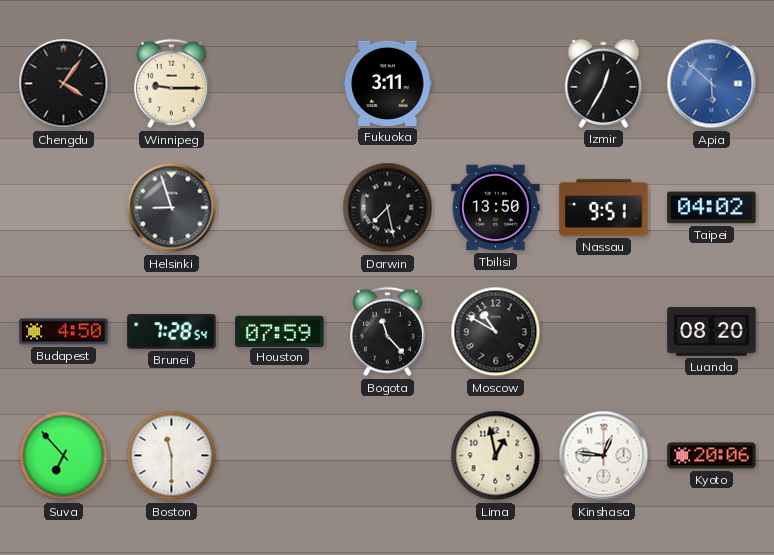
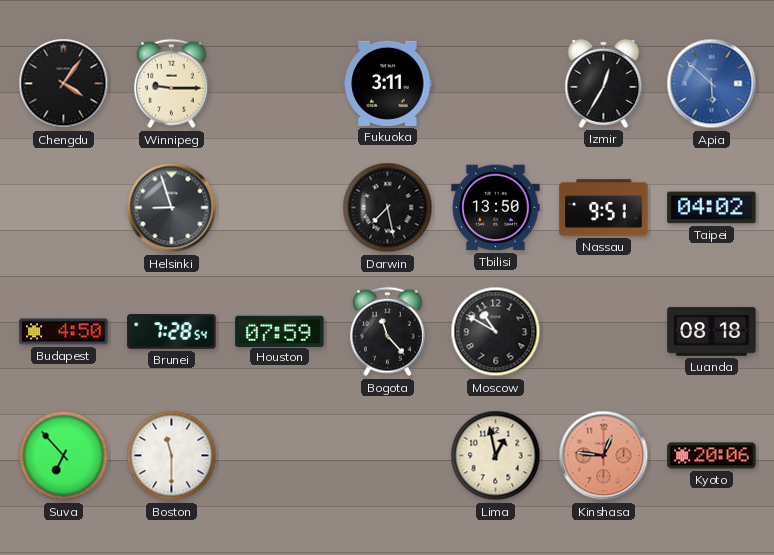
Luanda: 08:20 -> 08:18 (712, 332)
Kinshasa dial: white -> salmon (604, 456)
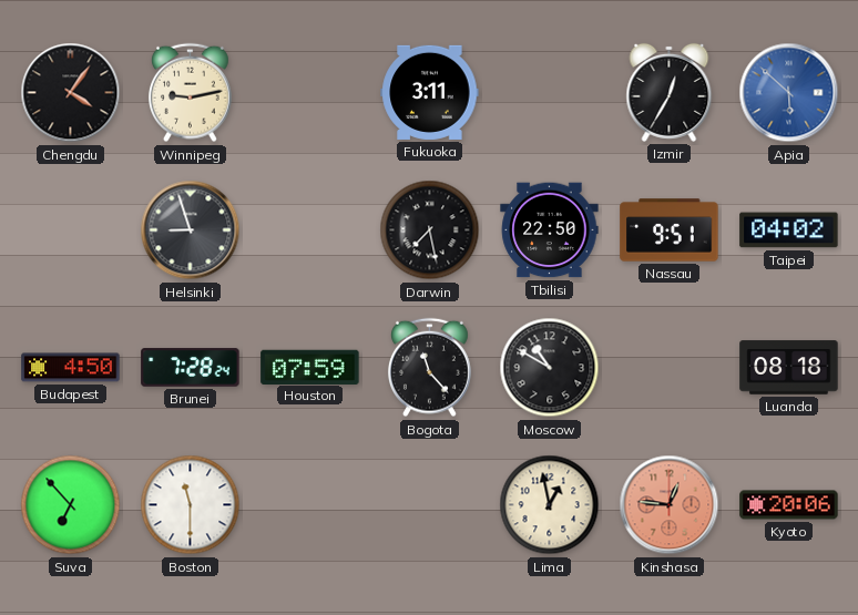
Winnipeg: 9:15 -> 9:13 (191, 93)
Tbilisi: 13:50 -> 22:50 (550, 230)
Brunei: 7:28:54 -> 7:28:24 (191, 368)
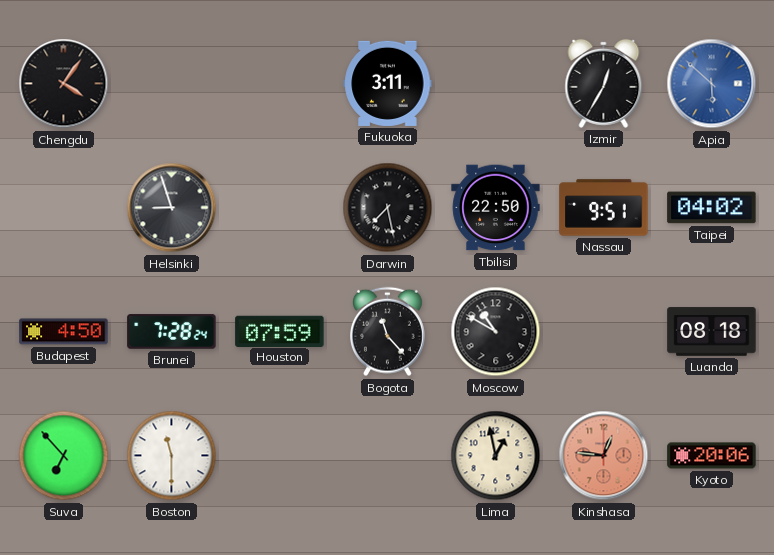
Winnipeg: 9:13 -> none (191, 93)
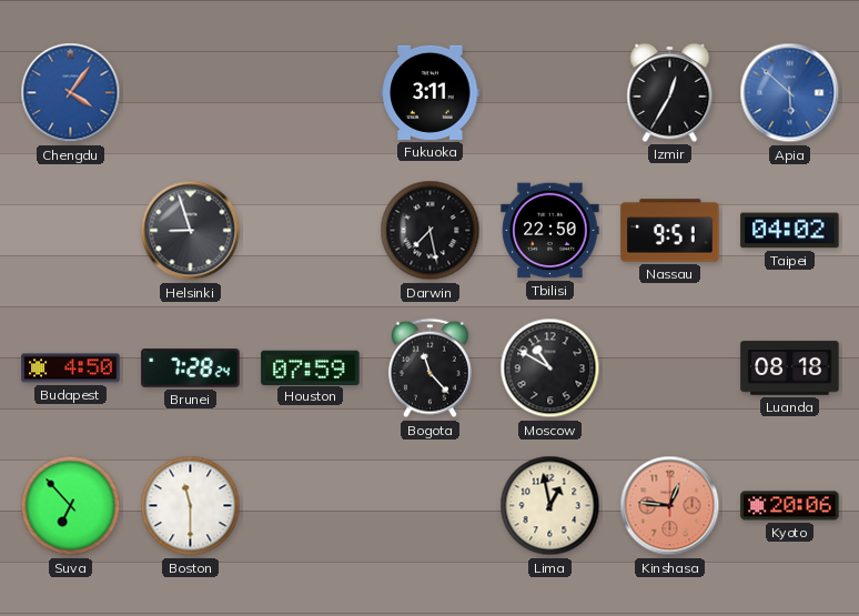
Chengdu dial: black -> blue (71, 93)
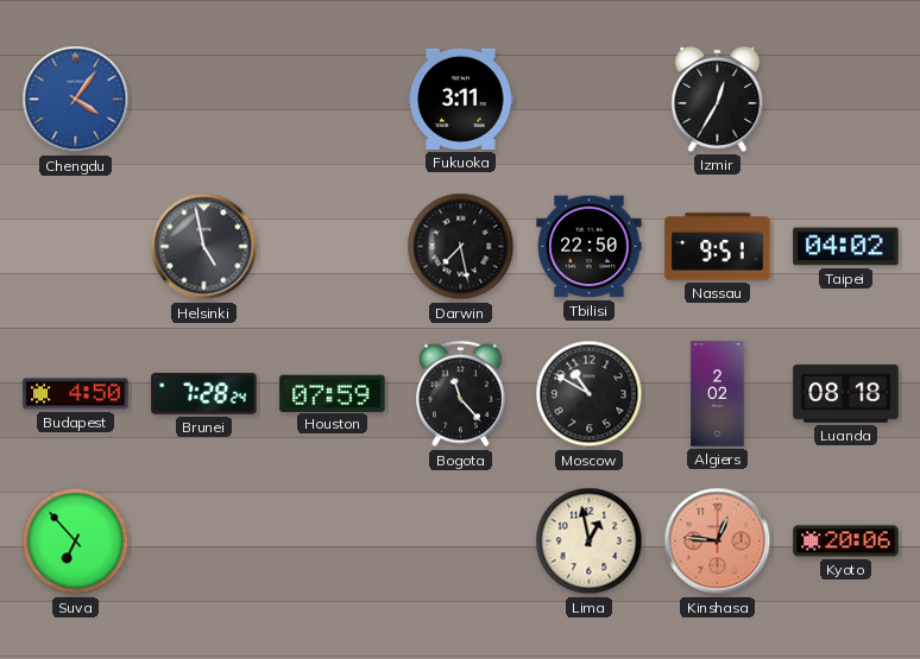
Apia: 5:52 -> none (790, 93)
Helsinki: 8:57 -> 4:58 (204, 247)
Algiers: none -> 2:02 (718, 394)
Boston: 11:30 -> none (191, 506)
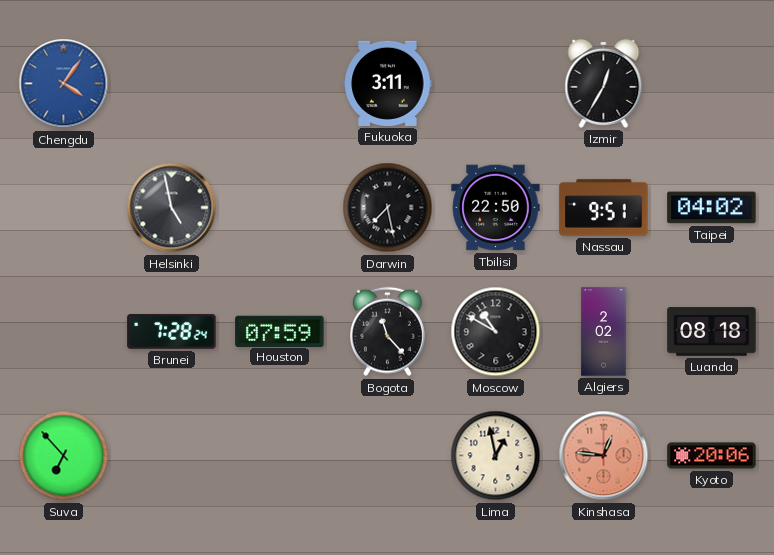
Budapest: 4:50 -> none (76, 394)
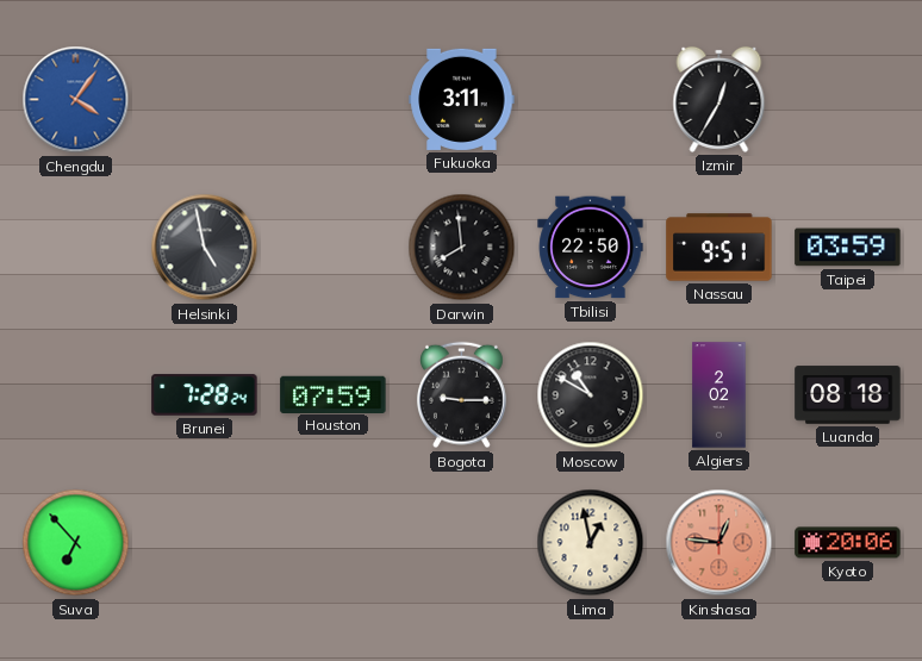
Darwin: 7:28 -> 7:59 (462, 248)
Taipei: 04:02 -> 03:59 (848, 248)
Bogota: 11:23 -> 9:15 (462, 395)
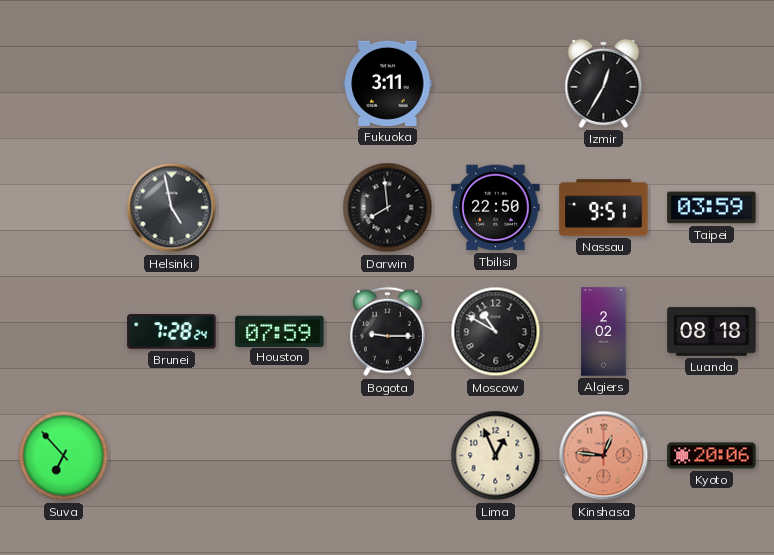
Chengdu: 4:06 -> none (76, 100)
Lima: 12:58 -> 12:56 (496, 456)
